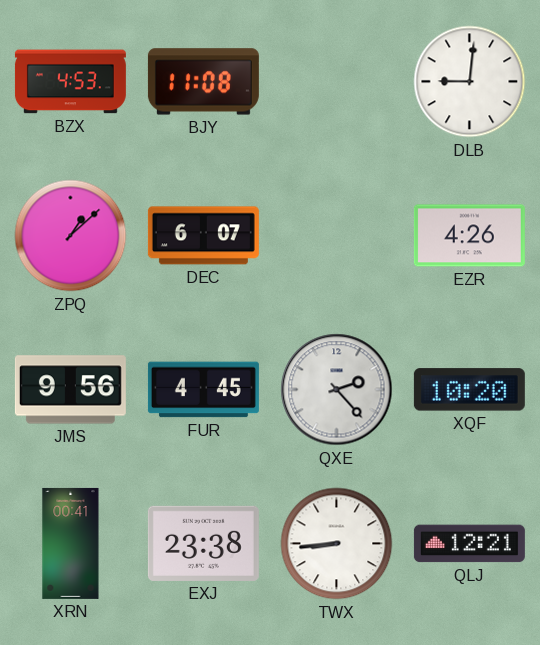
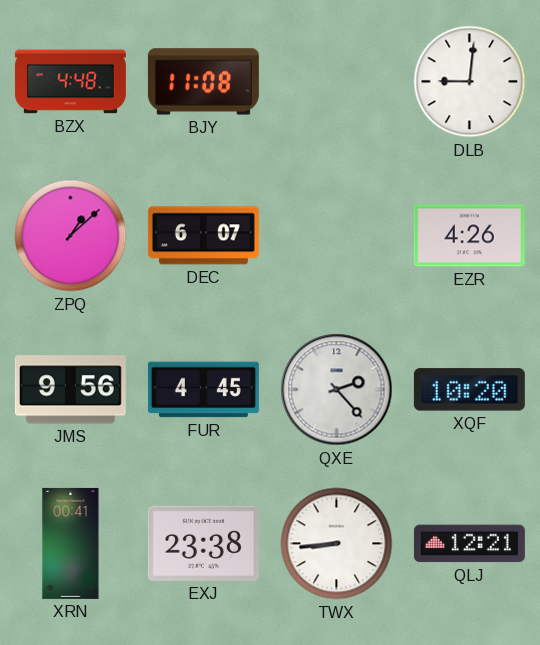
BZX: 4:53 -> 4:48 (70, 82)
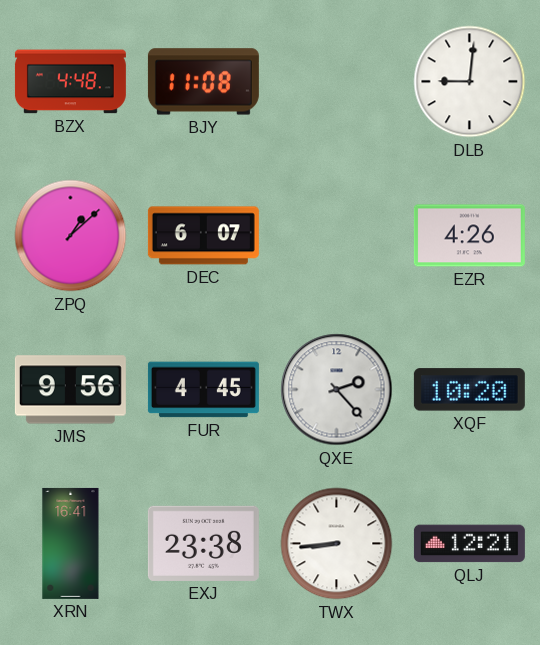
XRN: 00:41 -> 16:41 (71, 543)
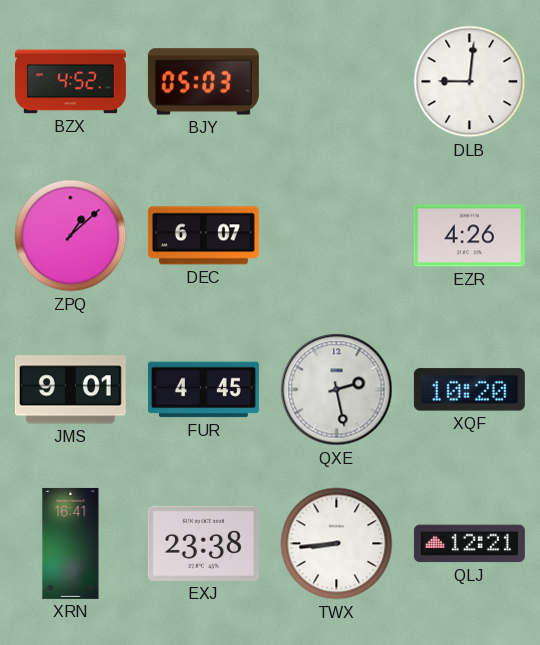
BZX: 4:48 -> 4:52 (70, 82)
BJY: 11:08 -> 05:03 (203, 82)
JMS: 9:56 -> 9:01 (70, 390)
QXE: 2:23 -> 2:28 (337, 390)
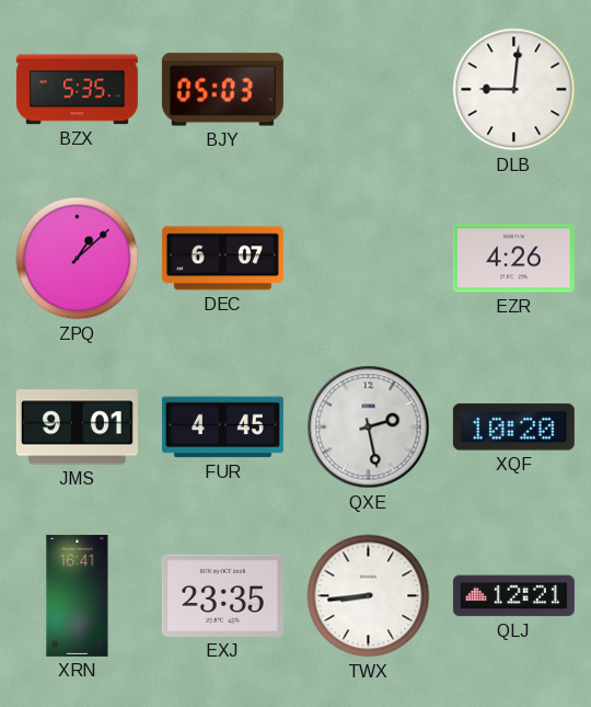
BZX: 4:52 -> 5:35 (77, 90)
EXJ: 23:38 -> 23:35 (222, 595)
